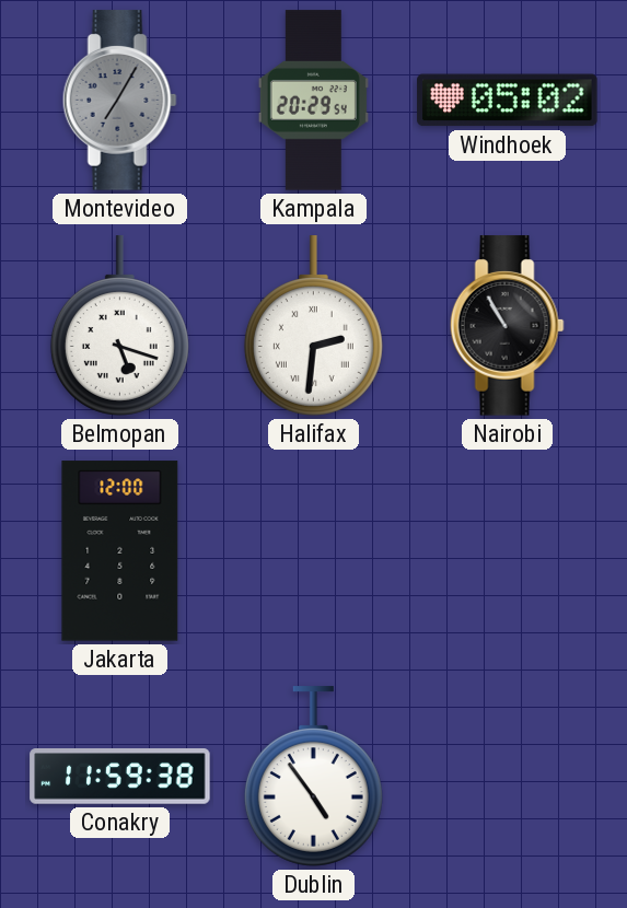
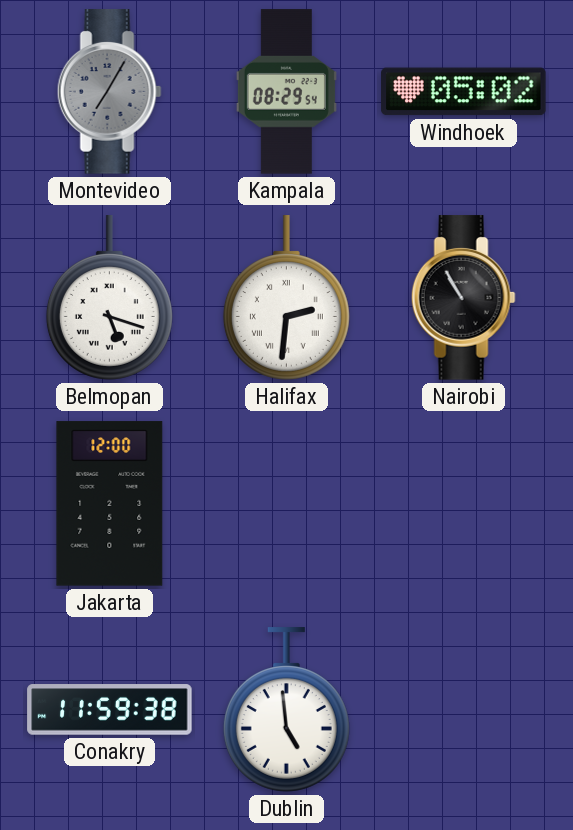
Kampala: 20:29 -> 08:29 (286, 92)
Dublin: 4:54 -> 4:59 (286, 710)
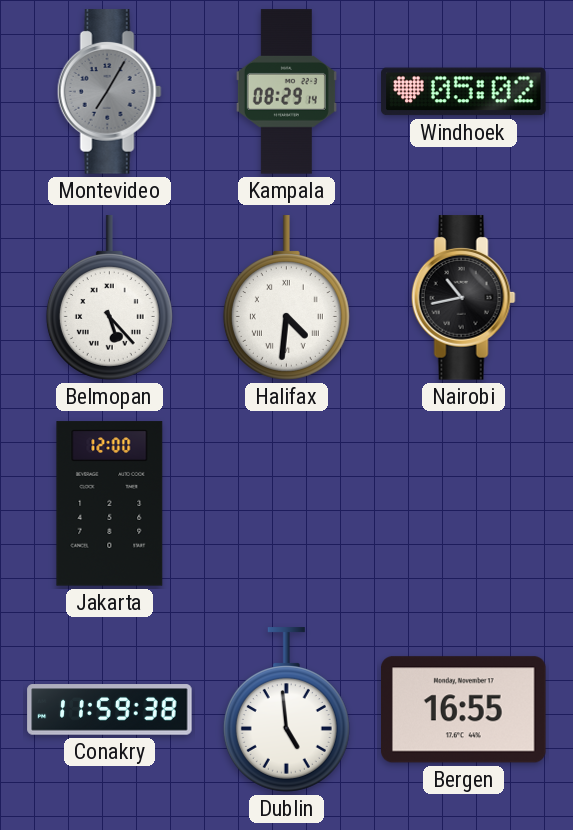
Kampala: 08:29:54 -> 08:29:14 (286, 92)
Belmopan: 5:18 -> 5:23 (109, 298)
Halifax: 2:31 -> 4:31 (286, 298)
Nairobi: 10:55 -> 10:43 (463, 298)
Bergen: none -> 16:55 (464, 710)
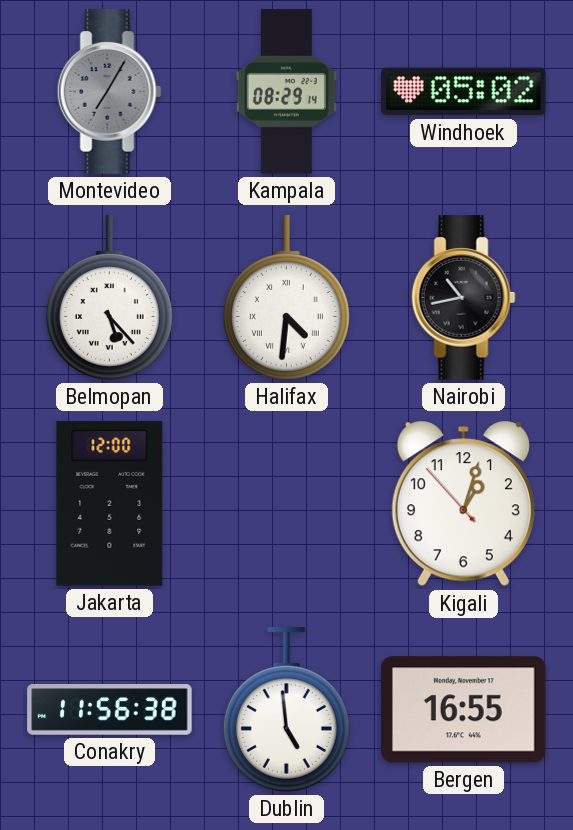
Kigali: none -> 1:02 (463, 504)
Conakry: 11:59 -> 11:56 (110, 710)
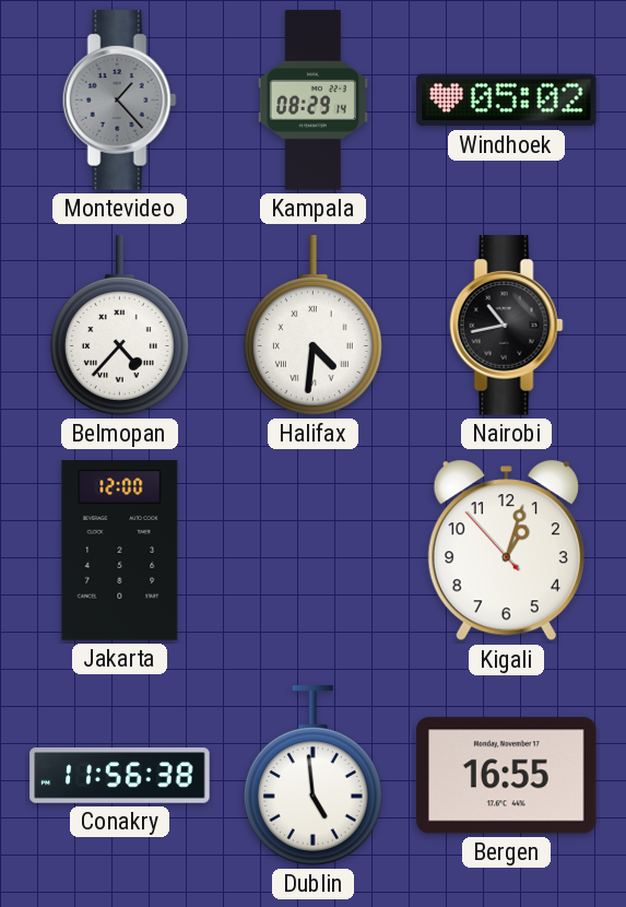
Montevideo: 7:05 -> 1:23 (119, 101)
Belmopan: 5:23 -> 4:37 (119, 326)
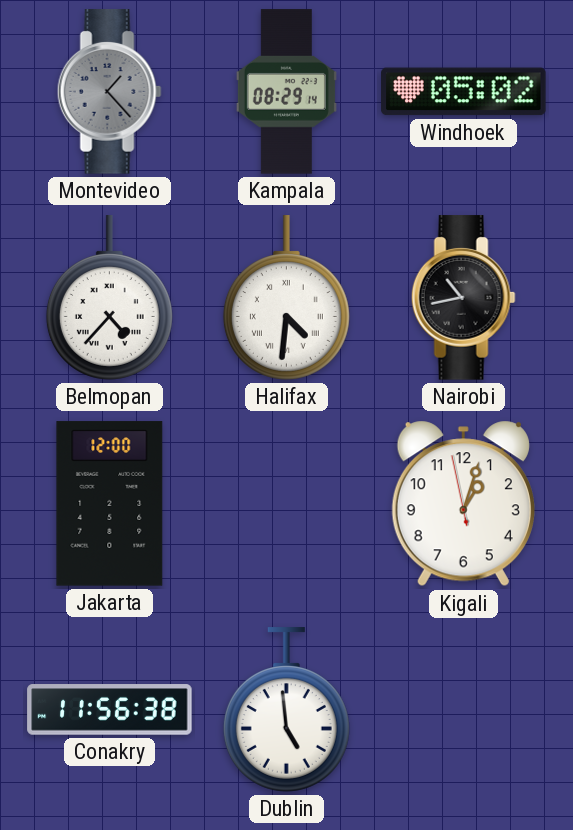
Kigali: 1:02:53 -> 1:02:58 (463, 504)
Bergen: 16:55 -> none (507, 776)
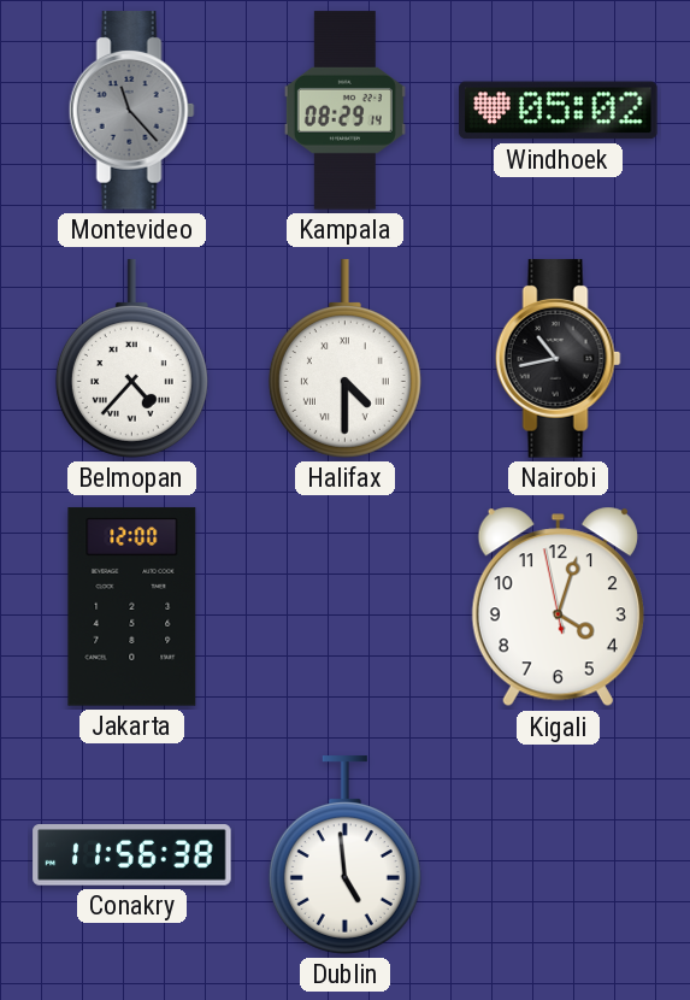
Montevideo: 1:23 -> 11:23 (131, 111)
Halifax: 4:31 -> 4:30 (344, 359)
Kigali: 1:02 -> 4:02 (558, 607)
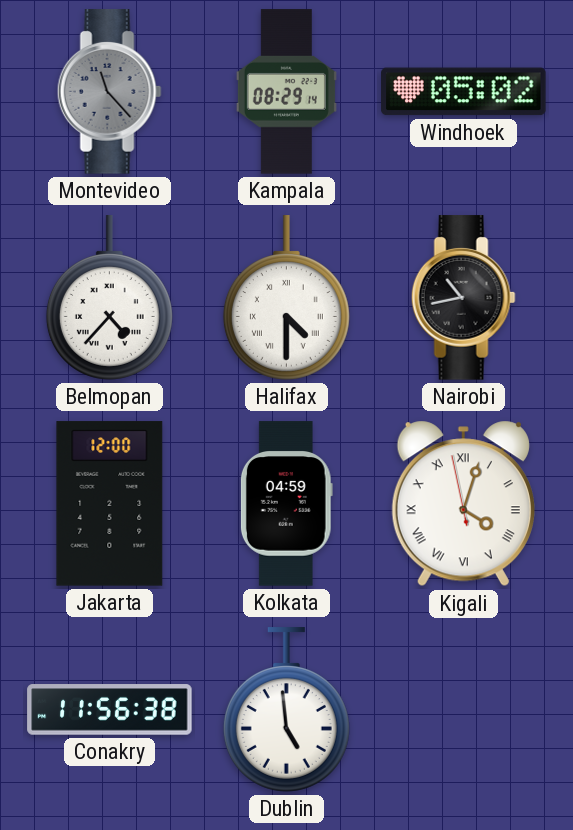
Kolkata: none -> 04:59 (286, 504)
Kigali numerals: Arabic -> Roman (463, 504)
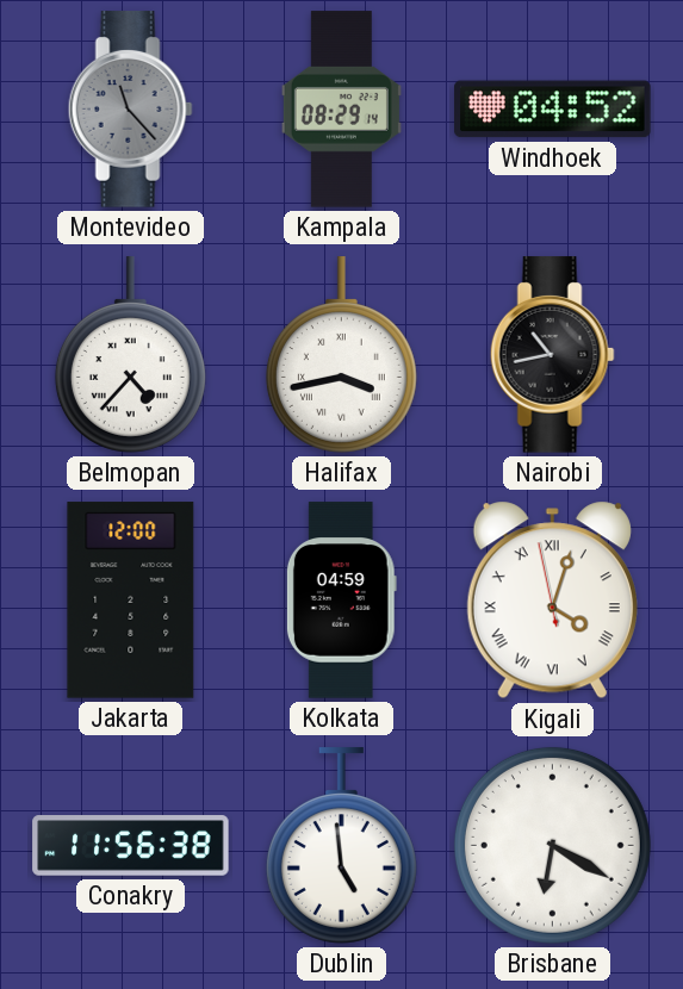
Windhoek: 05:02 -> 04:52 (553, 110)
Halifax: 4:30 -> 3:43 (341, 355)
Brisbane: none -> 6:20 (552, 845)
